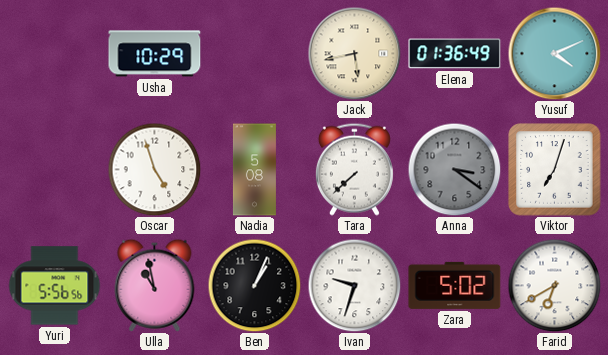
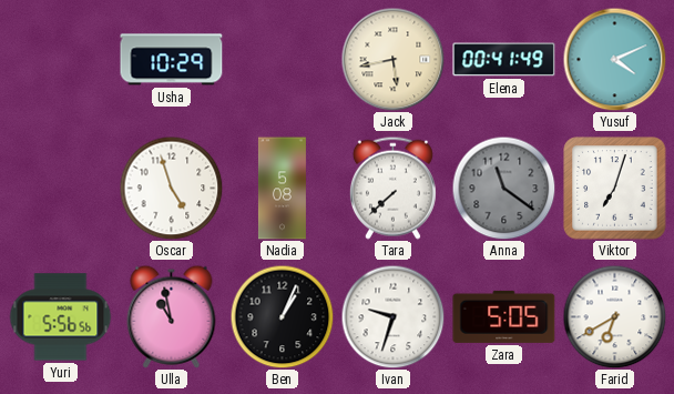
Elena: 01:36 -> 00:41 (504, 60)
Anna: 3:21 -> 11:21 (503, 188)
Zara: 5:02 -> 5:05 (504, 316)
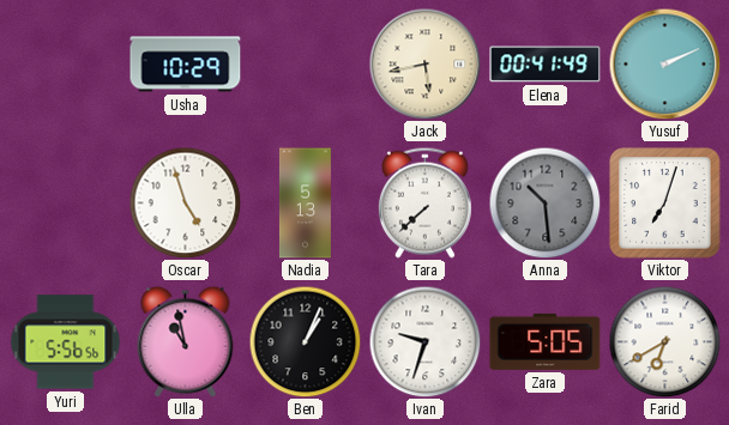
Yusuf: 4:11 -> 2:11 (664, 63)
Nadia: 5:08 -> 5:13 (305, 204)
Anna: 11:21 -> 10:29 (544, 202)
